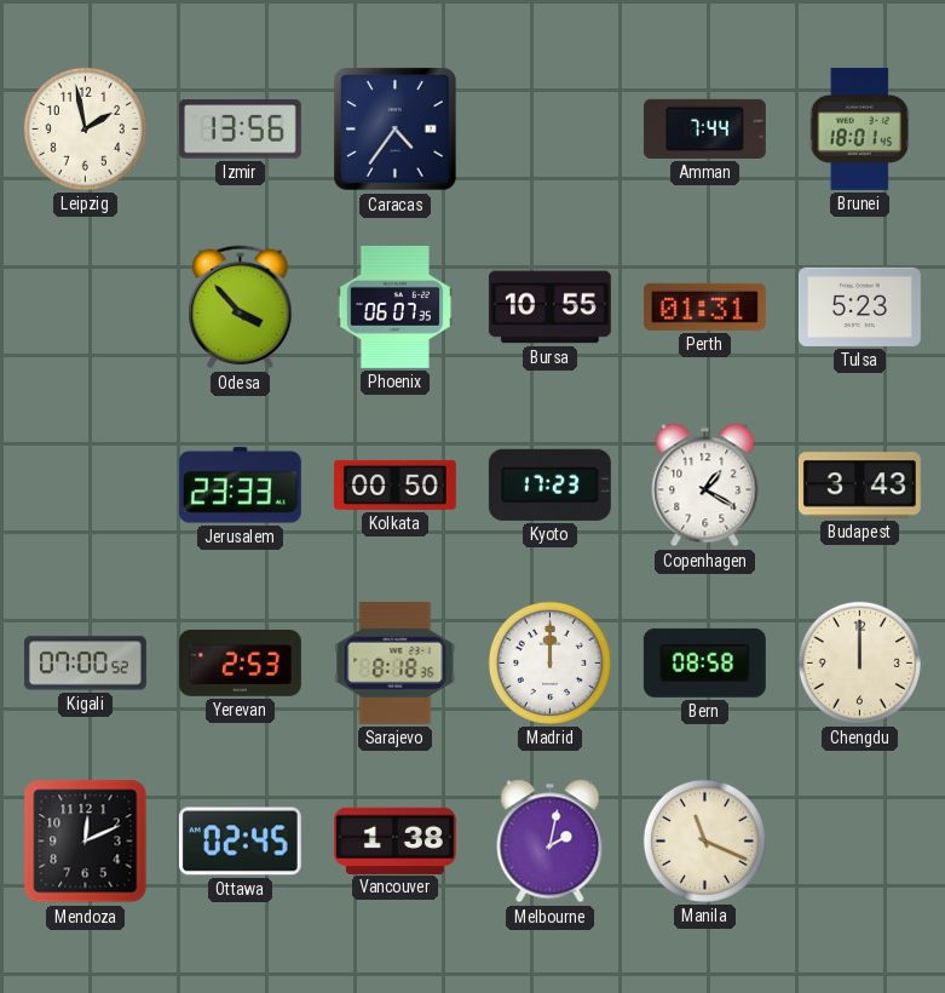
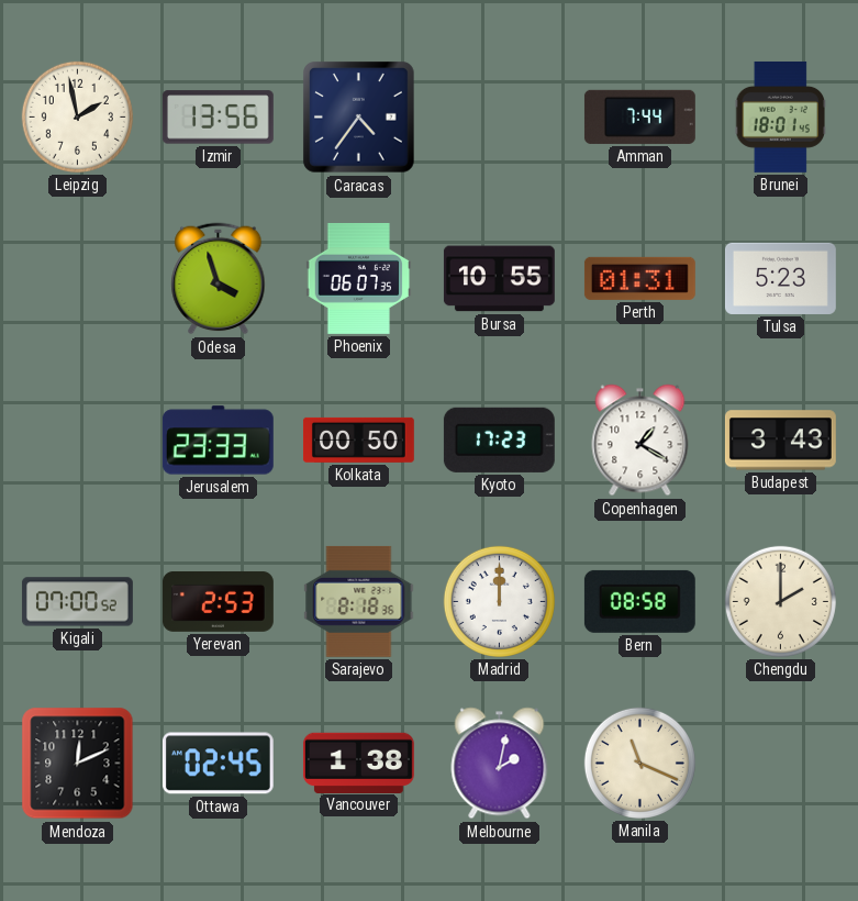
Odesa: 3:53 -> 3:57 (219, 279)
Chengdu: 12:00 -> 2:00 (780, 601)
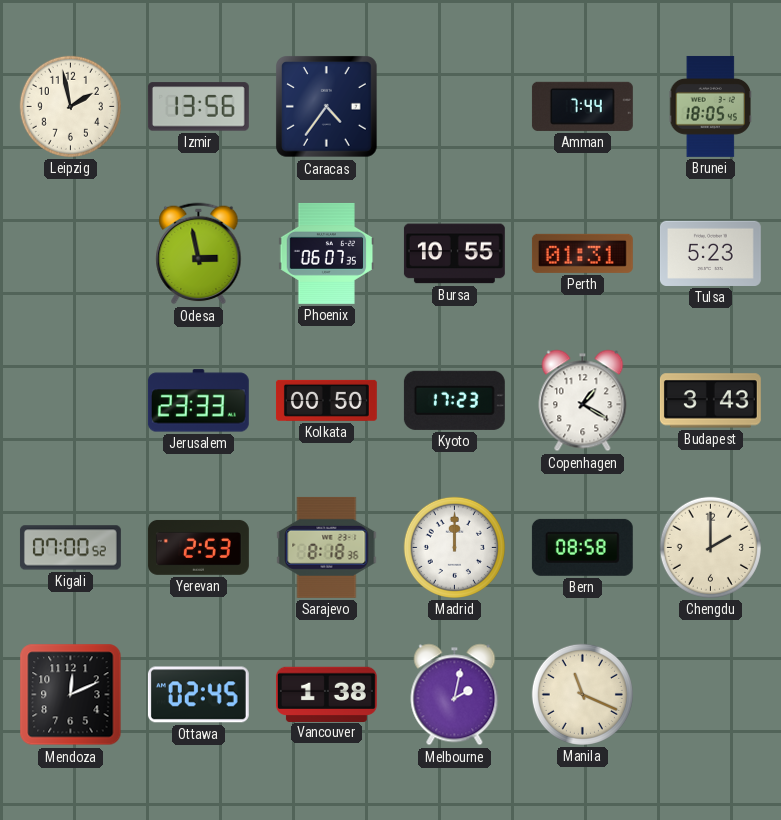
Brunei: 18:01 -> 18:05 (711, 106)
Odesa: 3:57 -> 2:58 (199, 254)
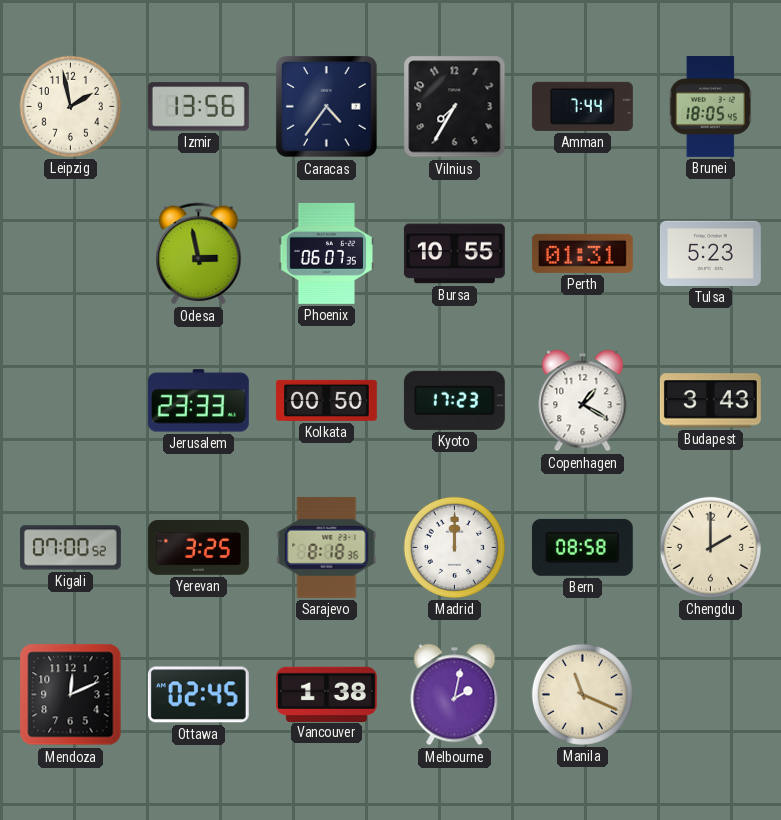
Vilnius: none -> 7:35 (455, 107)
Yerevan: 2:53 -> 3:25 (198, 547)
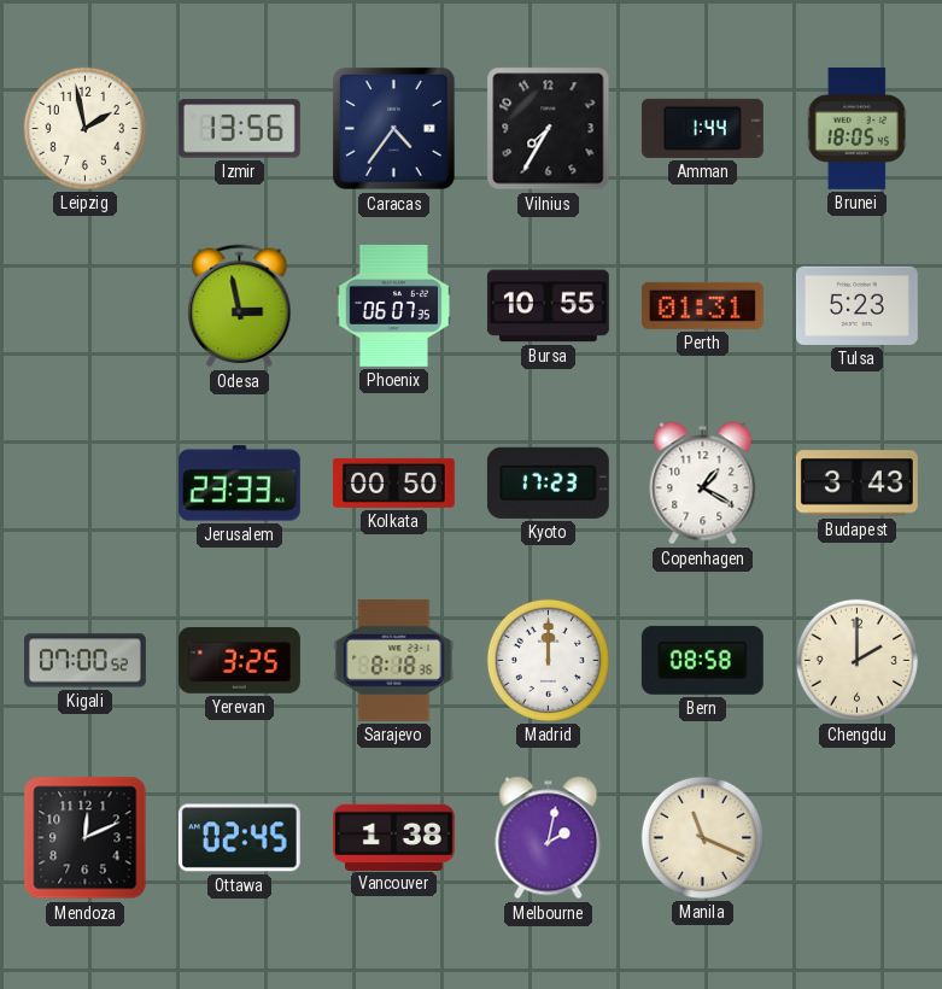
Amman: 7:44 -> 1:44 (702, 128)
